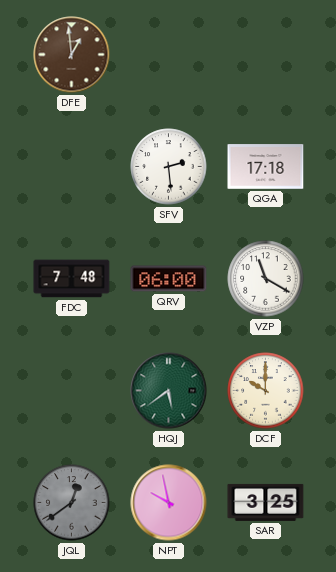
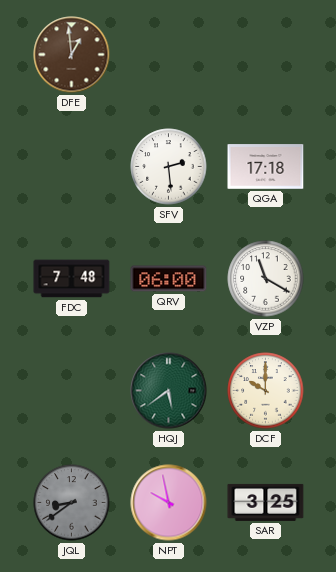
JQL: 12:39 -> 8:39 (72, 503)
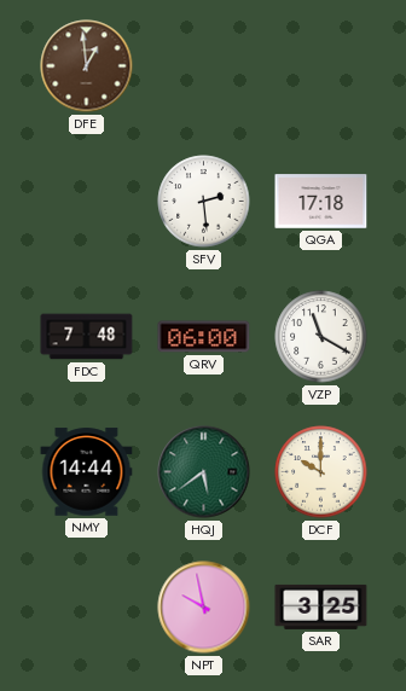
NMY: none -> 14:44 (87, 472)
JQL: 8:39 -> none (72, 503)
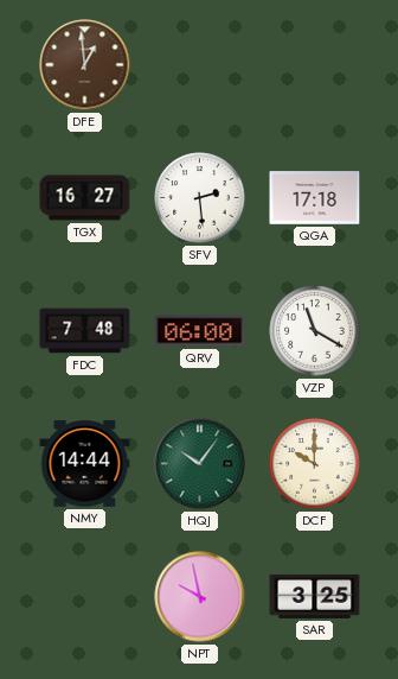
TGX: none -> 16:27 (85, 198)
HQJ: 5:39 -> 10:06 (200, 464)
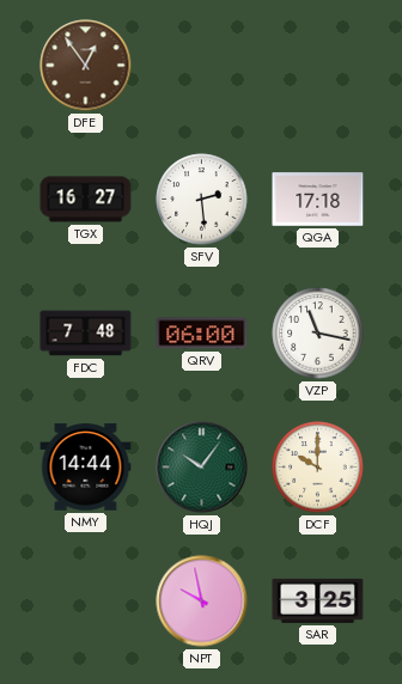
DFE: 12:59 -> 12:54 (86, 66)
VZP: 11:20 -> 11:17 (318, 334)
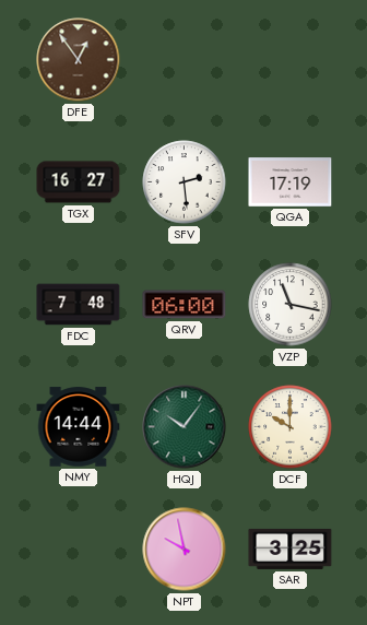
QGA: 17:18 -> 17:19 (291, 182)
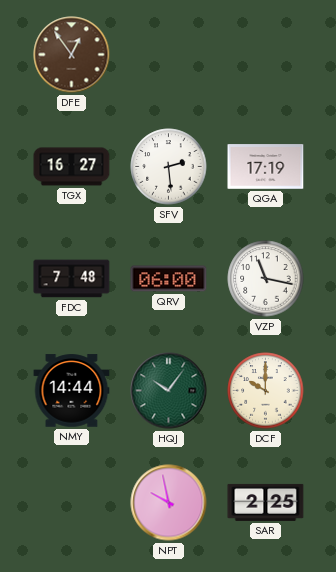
SAR: 3:25 -> 2:25 (266, 502)
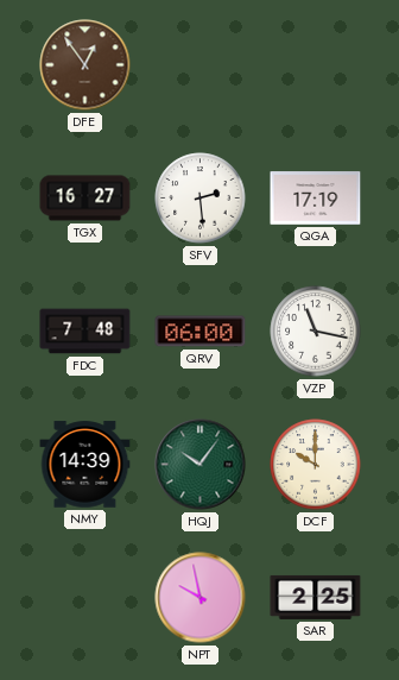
NMY: 14:44 -> 14:39 (85, 465)
